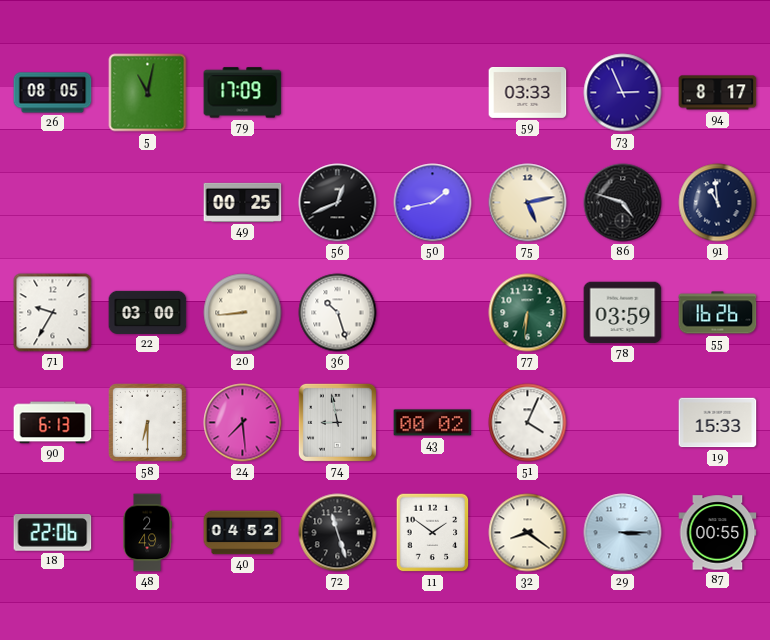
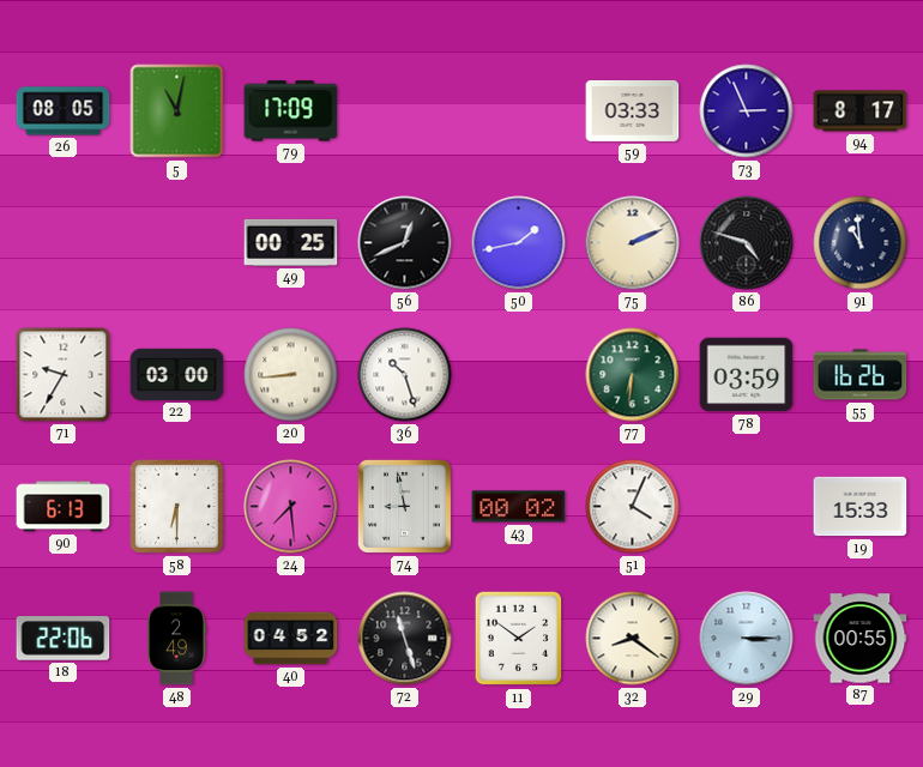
75: 5:13 -> 2:11 (633, 243)
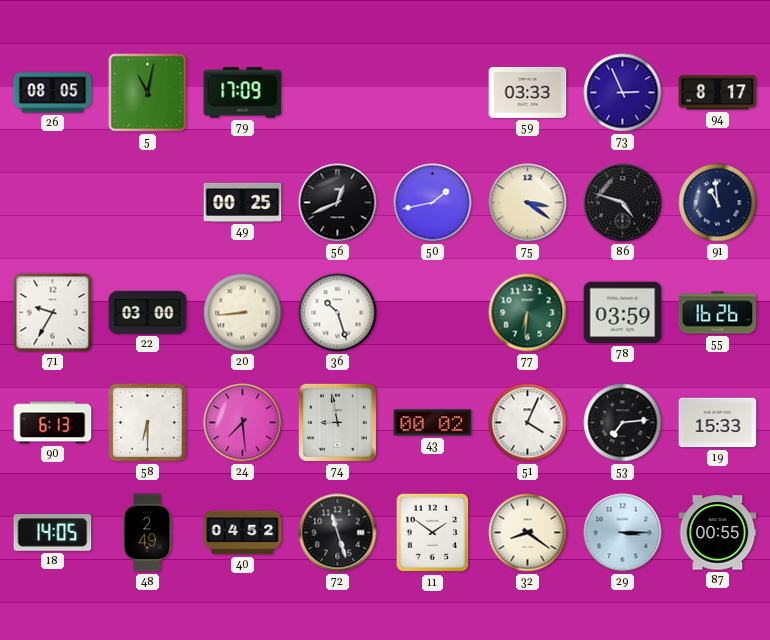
75: 2:11 -> 3:21 (528, 203)
53: none -> 7:14 (623, 423)
18: 22:06 -> 14:05 (53, 533)
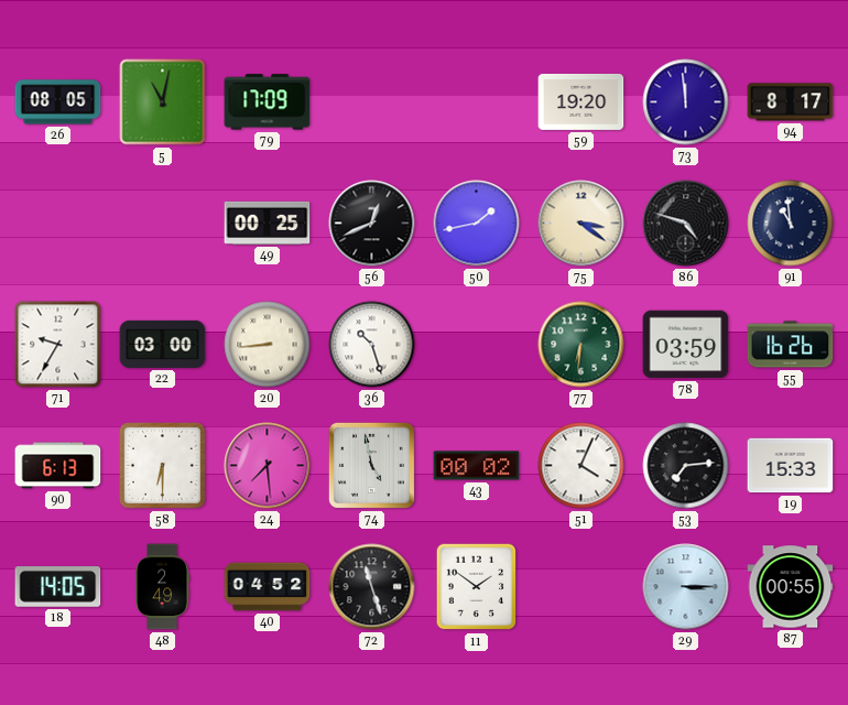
59: 03:33 -> 19:20 (581, 101)
73: 2:56 -> 11:59 (686, 102)
74: 8:58 -> 4:58 (371, 465)
32: 8:21 -> none (528, 533)
